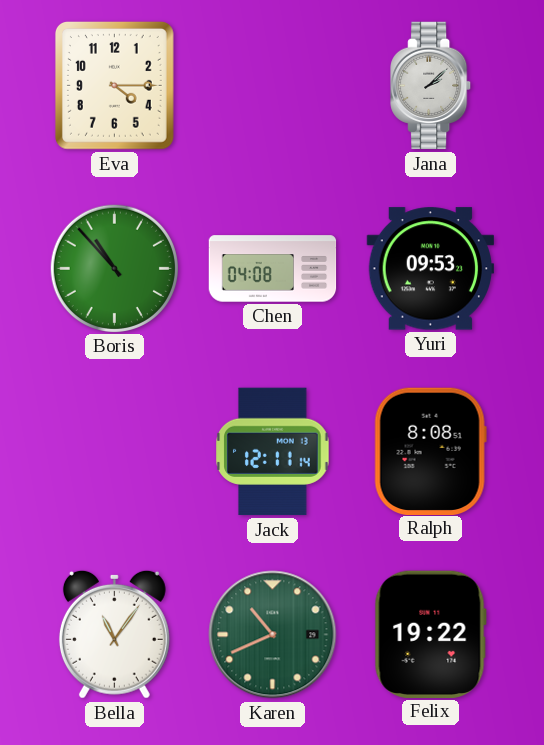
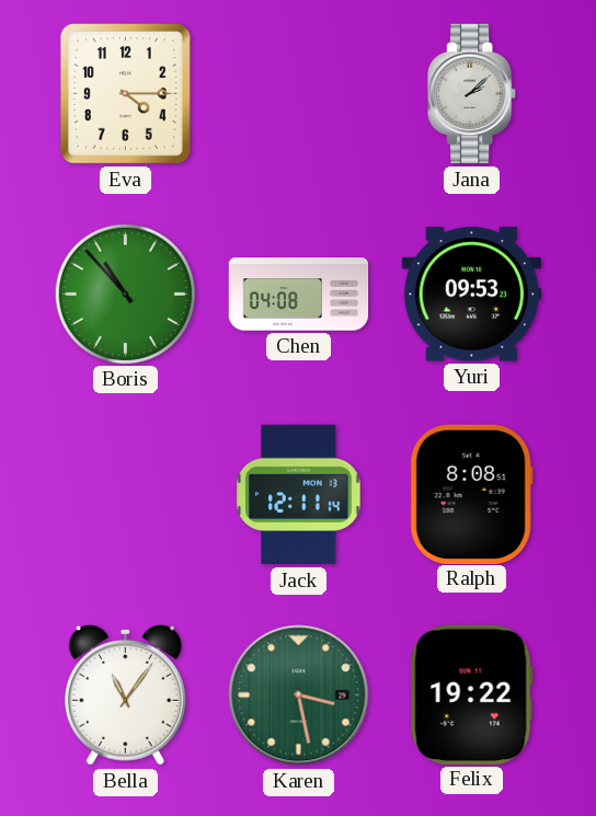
Karen: 10:41 -> 3:28 (299, 696)
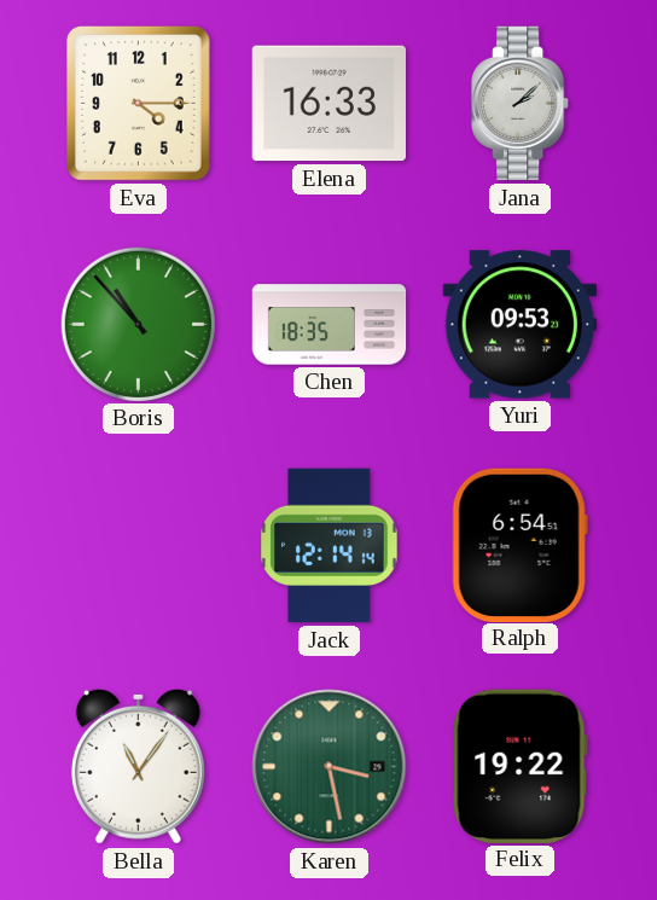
Elena: none -> 16:33 (328, 104)
Chen: 04:08 -> 18:35 (330, 325)
Jack: 12:11 -> 12:14 (330, 546)
Ralph: 8:08 -> 6:54 (519, 545)
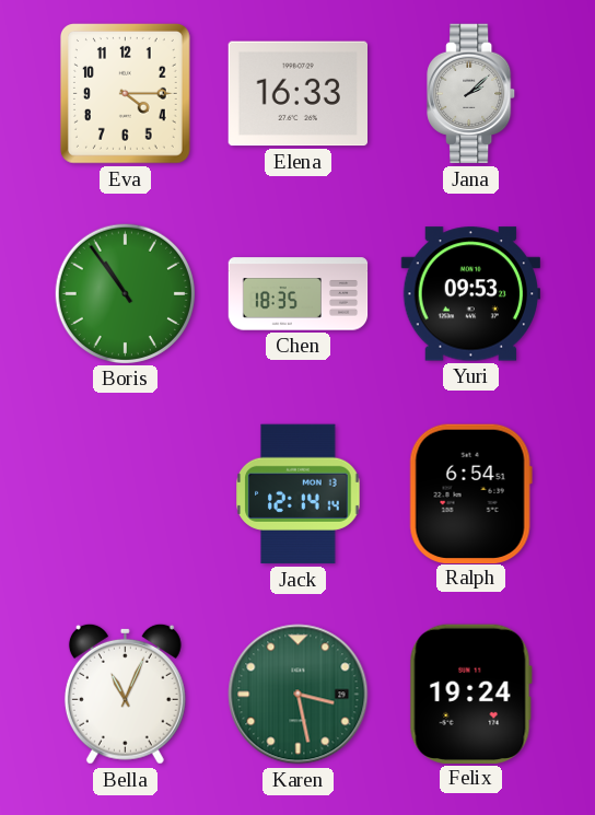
Boris: 10:53 -> 10:54 (125, 293)
Bella: 11:06 -> 11:04 (125, 694)
Felix: 19:22 -> 19:24 (470, 694)
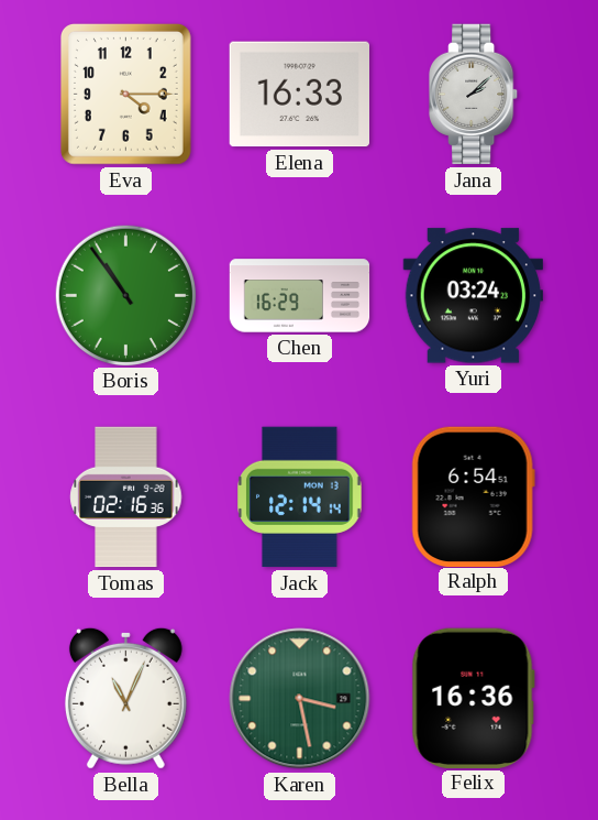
Chen: 18:35 -> 16:29 (300, 296)
Yuri: 09:53 -> 03:24 (473, 296)
Tomas: none -> 02:16 (126, 498)
Felix: 19:24 -> 16:36 (473, 698)
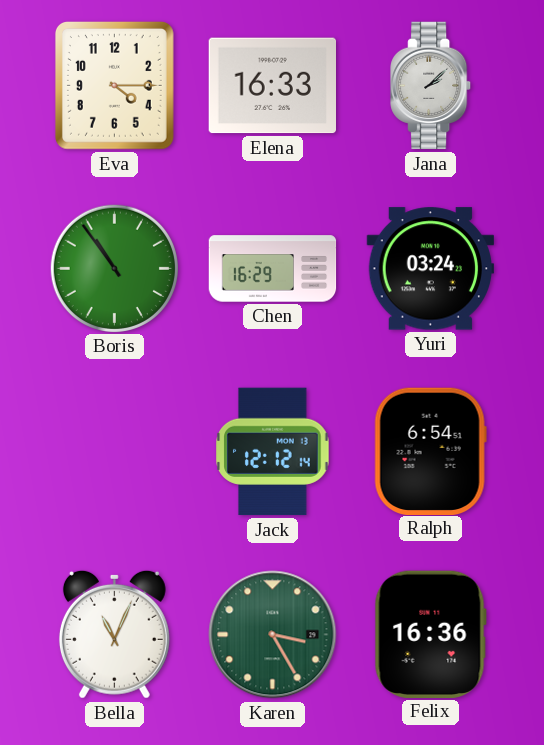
Tomas: 02:16 -> none (126, 498)
Jack: 12:14 -> 12:12 (273, 452)
Karen: 3:28 -> 3:25 (273, 635)
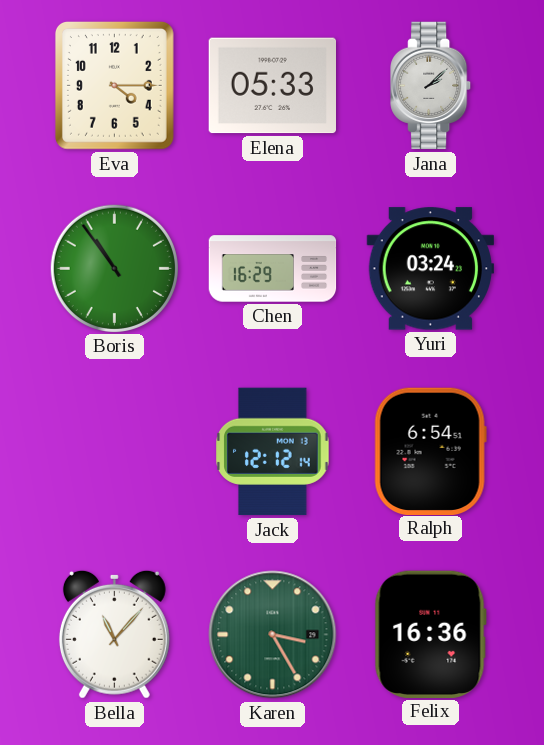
Elena: 16:33 -> 05:33 (272, 86)
Bella: 11:04 -> 11:07 (114, 634)
